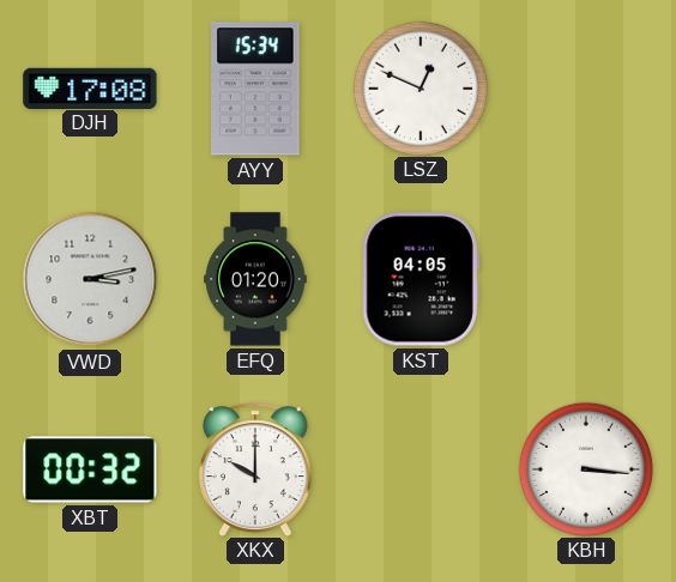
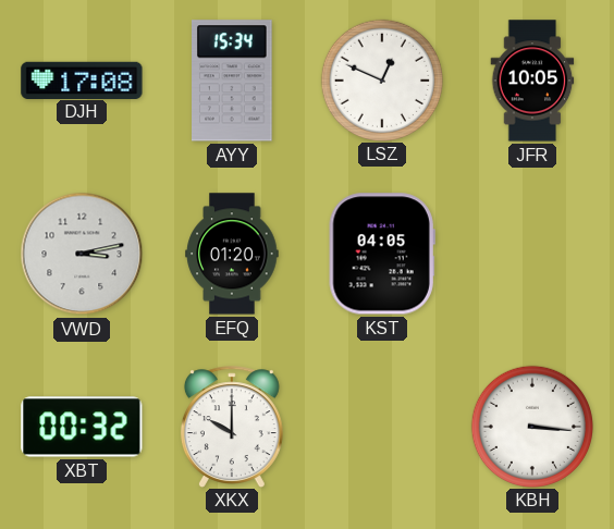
JFR: none -> 10:05 (532, 81)
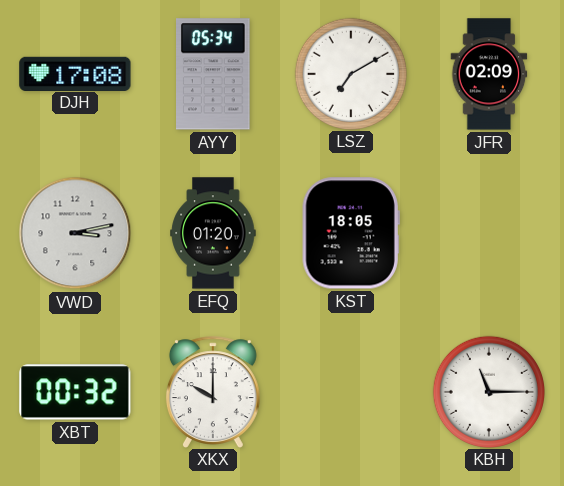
AYY: 15:34 -> 05:34 (214, 74)
LSZ: 12:49 -> 7:10 (350, 73)
JFR: 10:05 -> 02:09 (489, 74)
KST: 04:05 -> 18:05 (351, 233)
KBH: 3:16 -> 11:15 (488, 391)
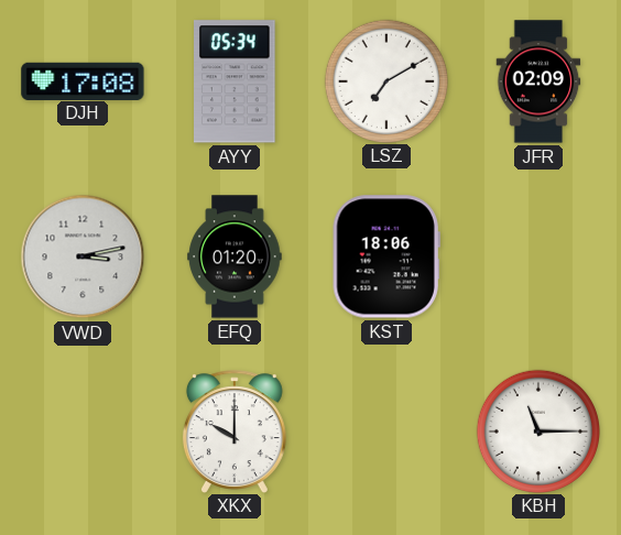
KST: 18:05 -> 18:06 (386, 256)
XBT: 00:32 -> none (75, 392)
